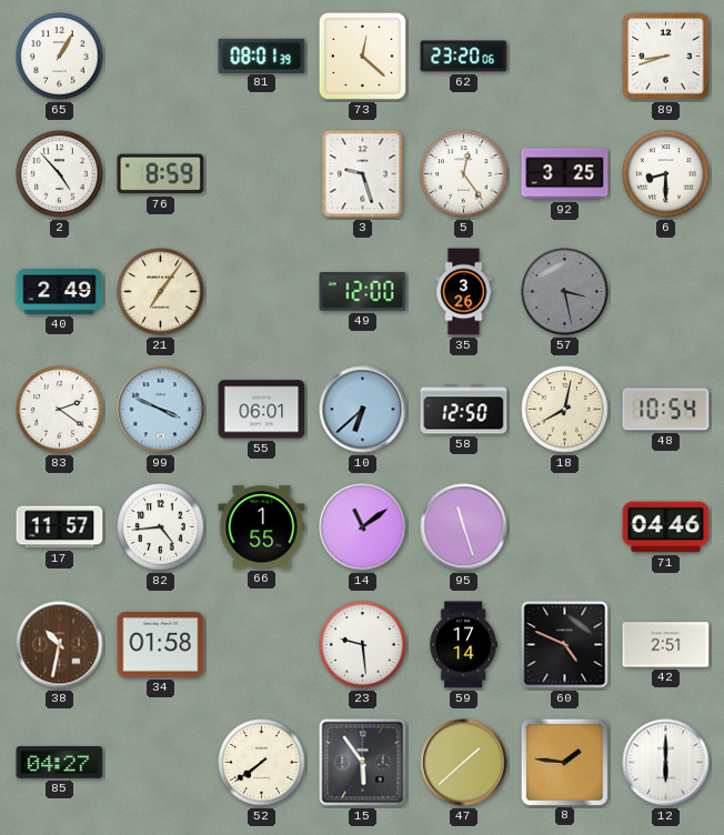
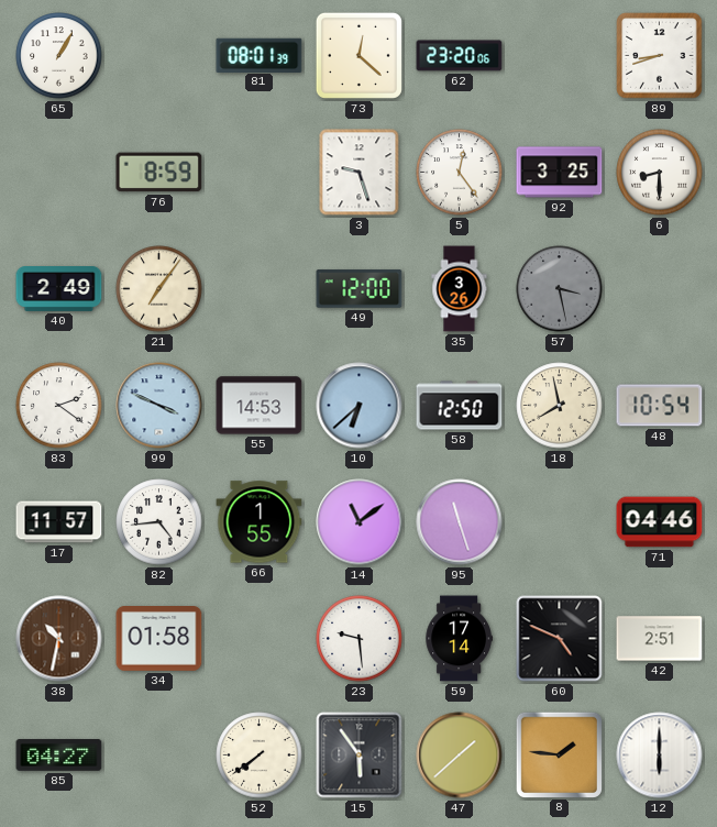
2: 4:53 -> none (60, 174)
55: 06:01 -> 14:53 (260, 406)
18: 8:02 -> 7:58 (560, 406)
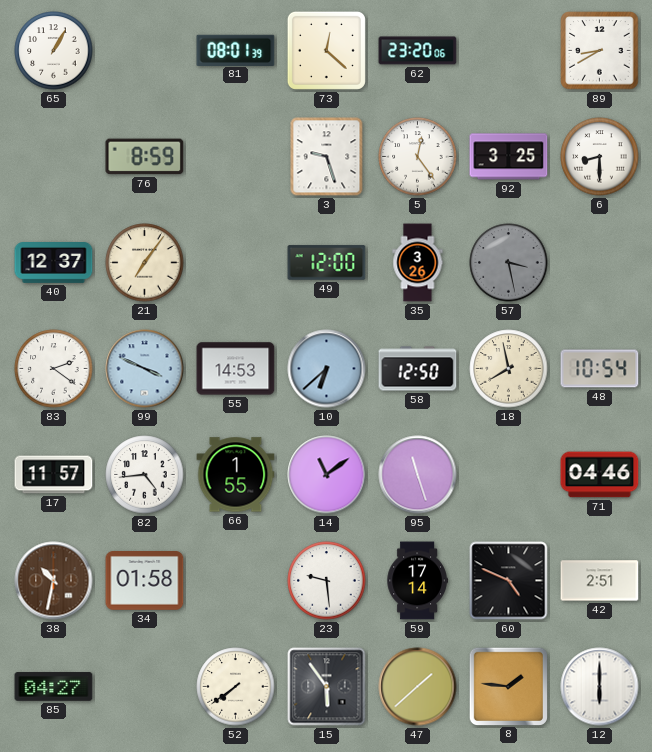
89: 8:42 -> 8:40 (600, 51)
40: 2:49 -> 12:37 (54, 263)
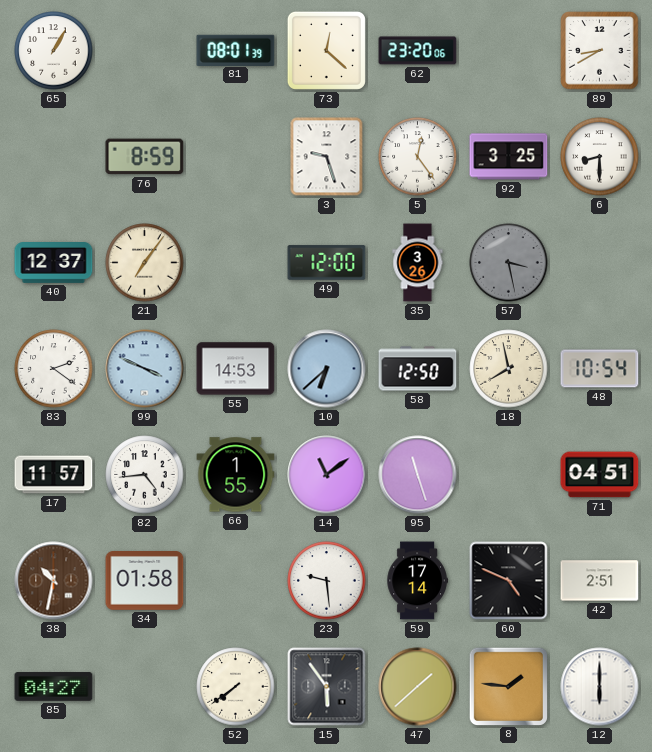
71: 04:46 -> 04:51 (600, 475)
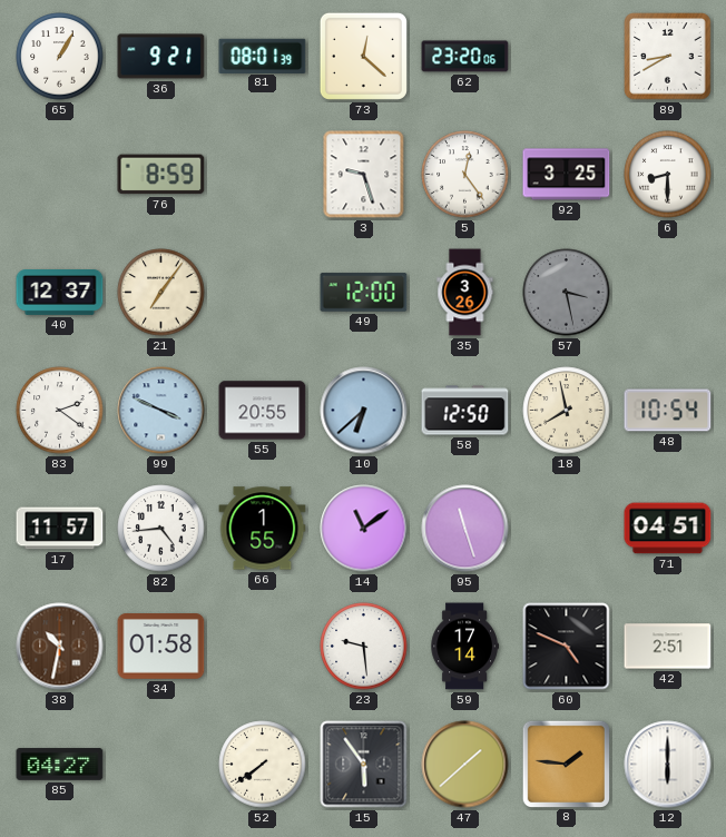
36: none -> 9:21 (161, 57)
55: 14:53 -> 20:55 (263, 411)
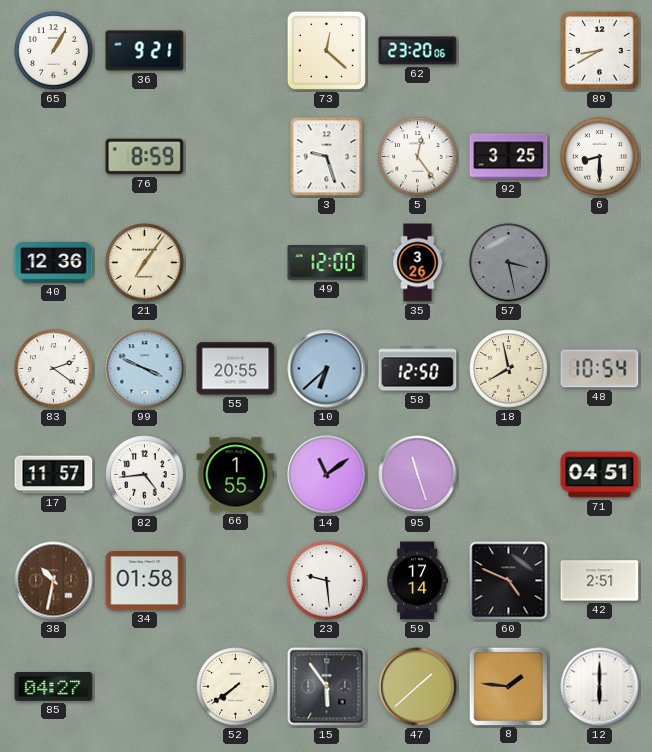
81: 08:01 -> none (263, 56)
40: 12:37 -> 12:36 (54, 263)
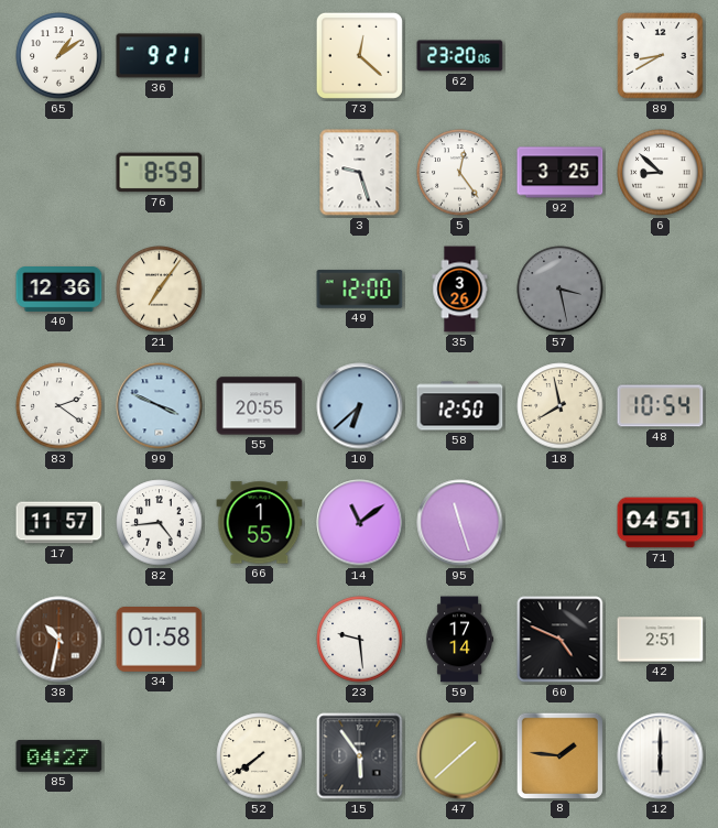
65: 1:05 -> 1:09 (59, 56)
6: 8:30 -> 8:52 (661, 173)
